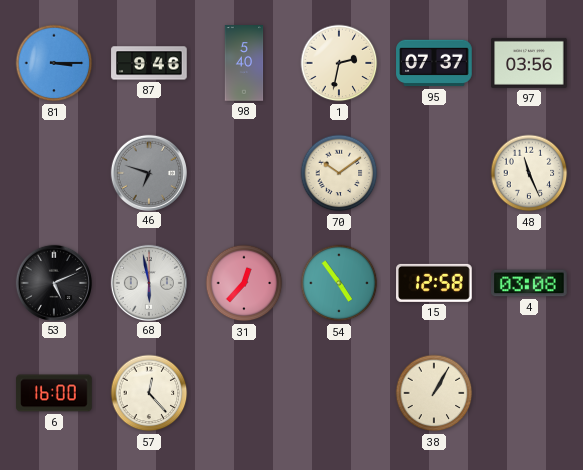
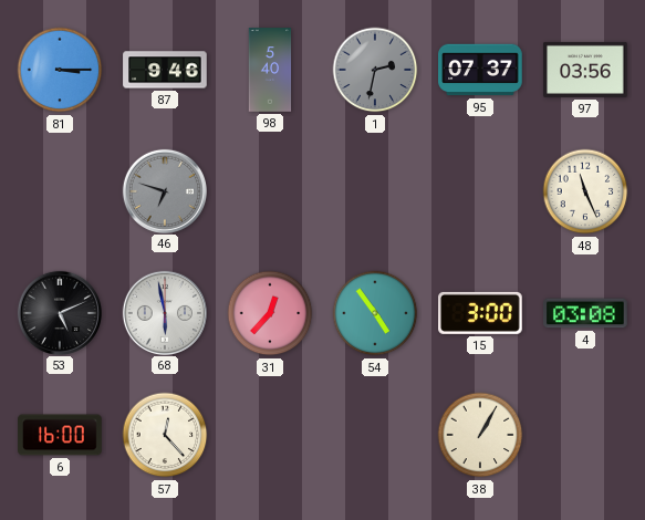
1 dial: cream -> grey (375, 70)
70: 10:09 -> none (339, 173)
15: 12:58 -> 3:00 (480, 313)
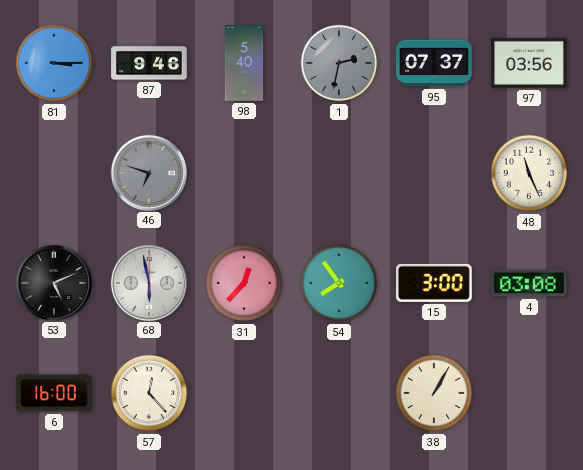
54: 4:54 -> 7:54 (339, 283)
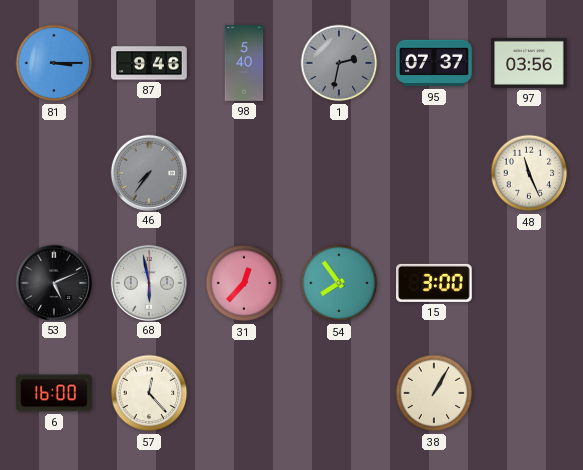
46: 6:48 -> 7:36 (148, 172)
4: 03:08 -> none (529, 283)
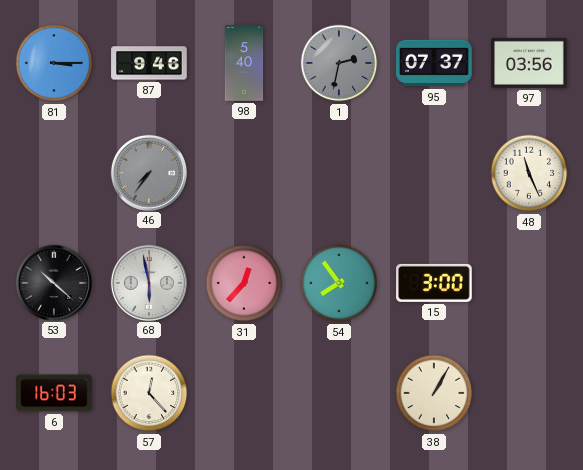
53: 5:11 -> 10:22 (53, 282)
6: 16:00 -> 16:03 (54, 393)
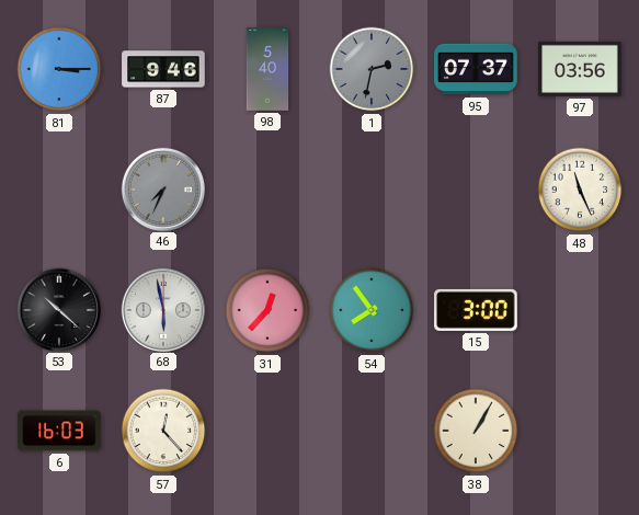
46: 7:36 -> 7:34 (162, 188)
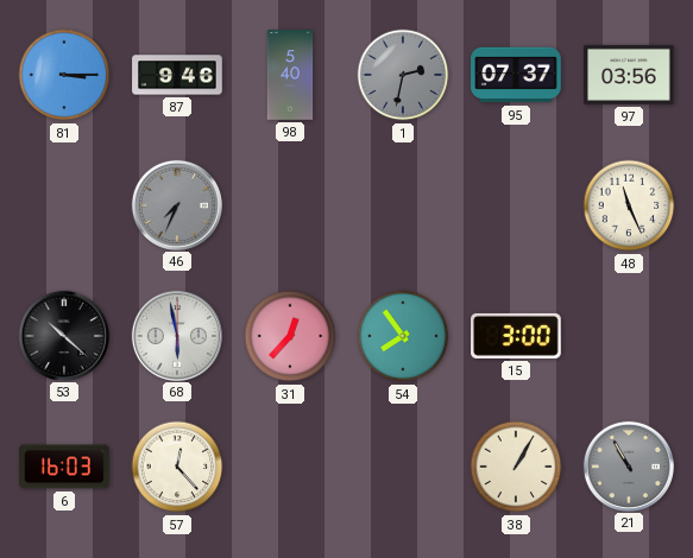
21: none -> 10:55 (628, 465)
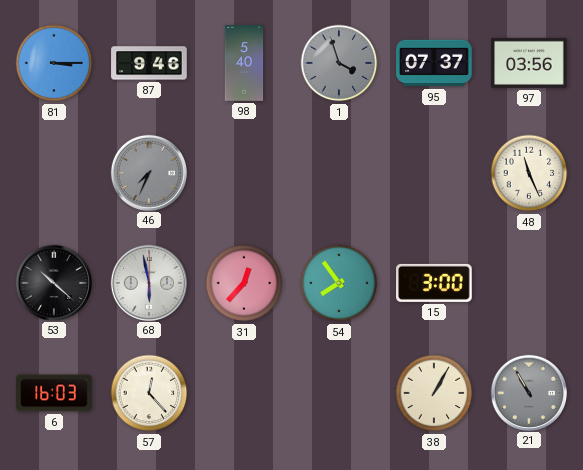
1: 2:32 -> 3:57 (339, 63)
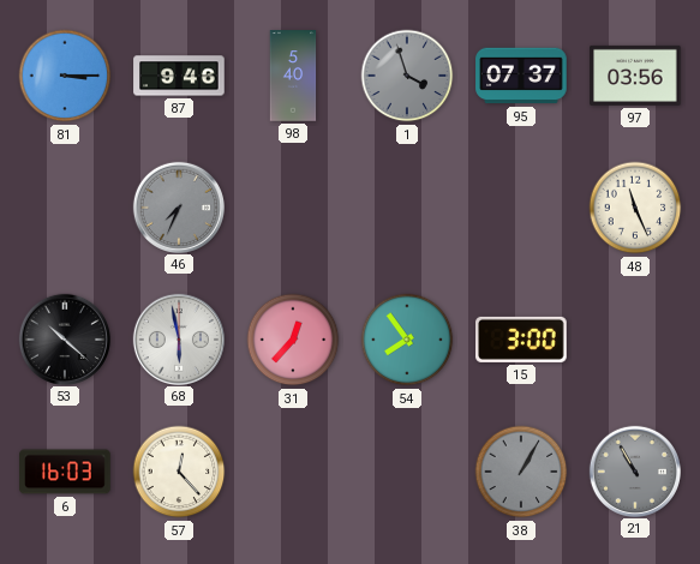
38 dial: cream -> grey (521, 472)
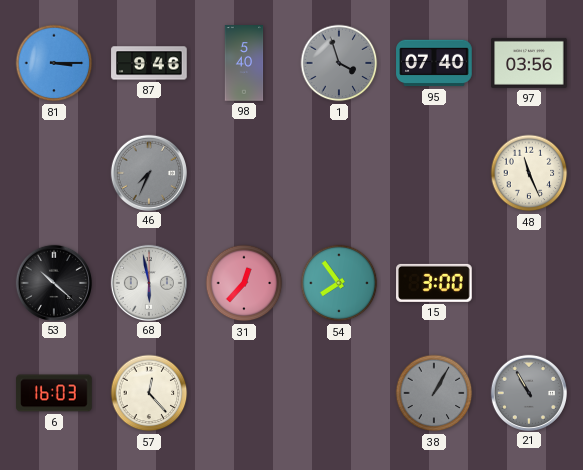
95: 07:37 -> 07:40 (434, 63)
